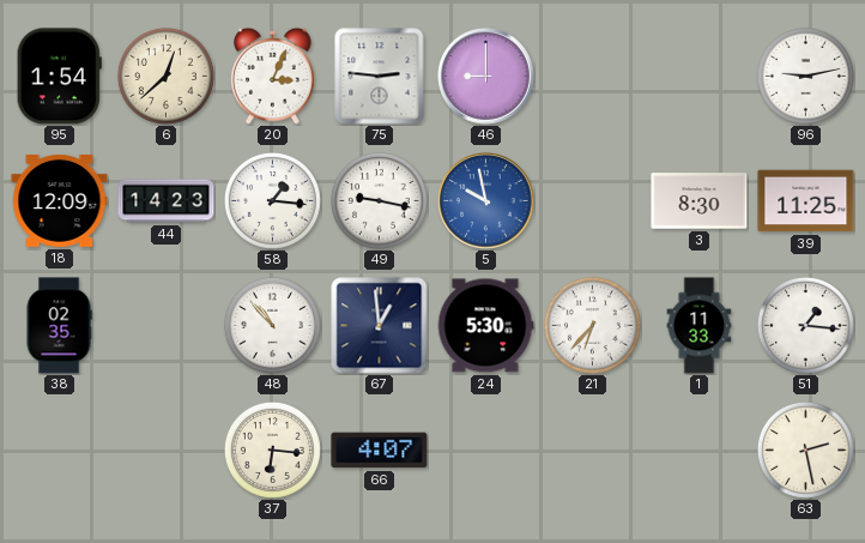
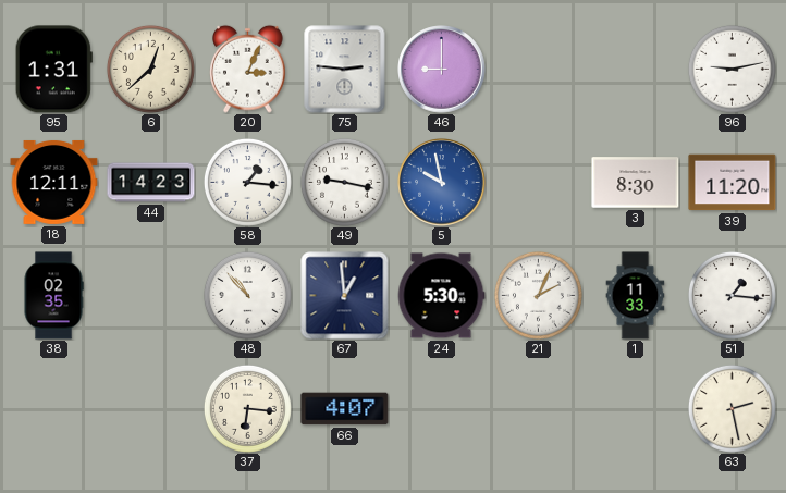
95: 1:54 -> 1:31 (53, 70)
18: 12:09 -> 12:11 (54, 182)
39: 11:25 -> 11:20 (733, 183)
21: 6:37 -> 2:04 (538, 295)
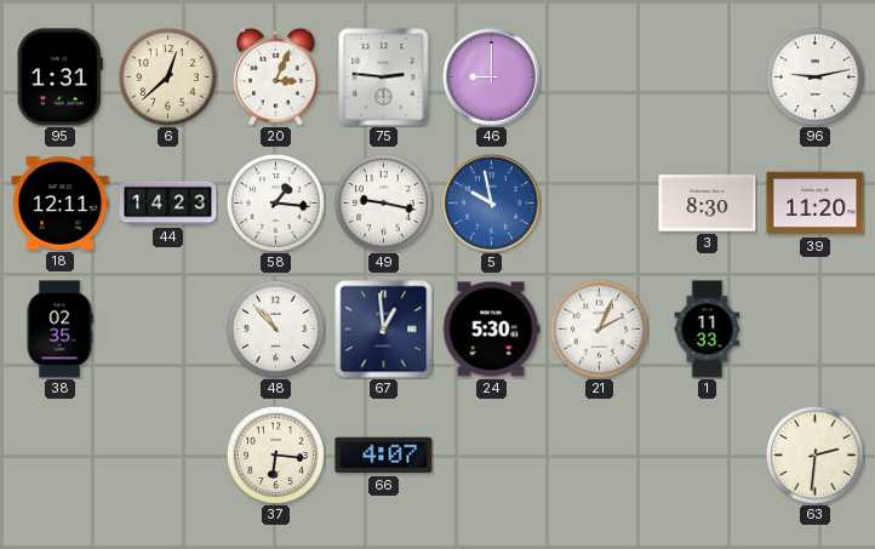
51: 1:16 -> none (732, 295)
63: 2:28 -> 2:31 (814, 454)
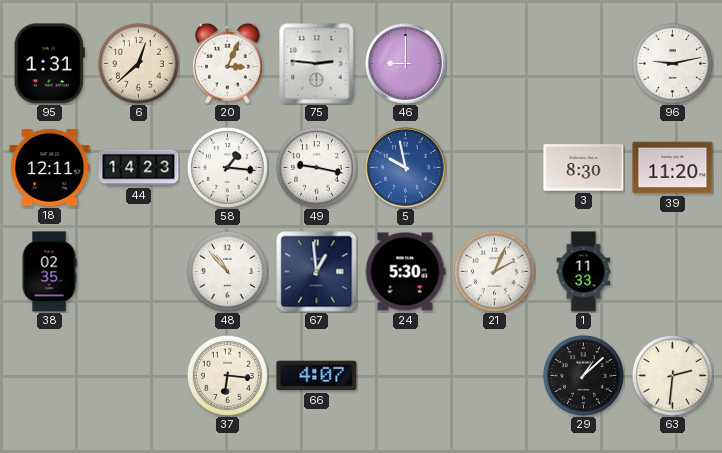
29: none -> 1:08 (583, 375)
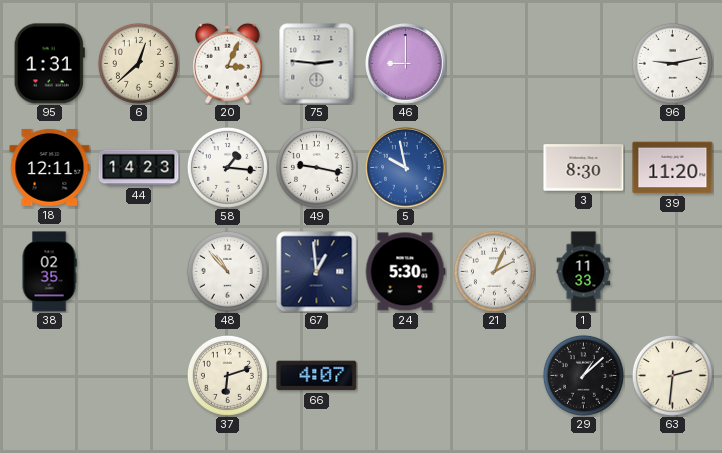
37: 6:16 -> 6:12 (227, 375)
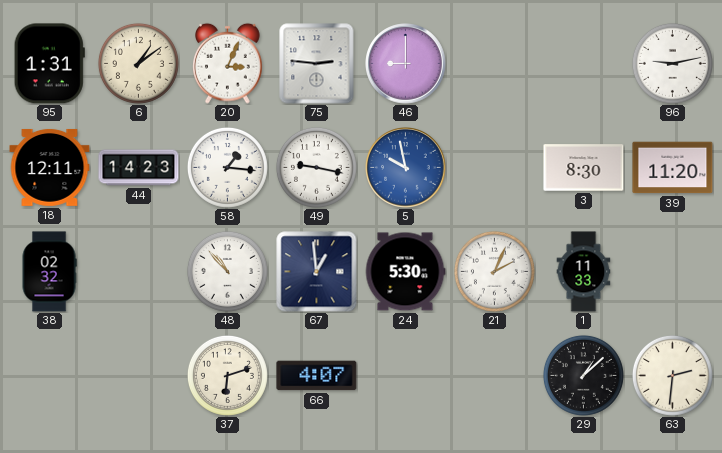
6: 12:38 -> 1:09 (138, 63)
38: 02:35 -> 02:32 (49, 272)
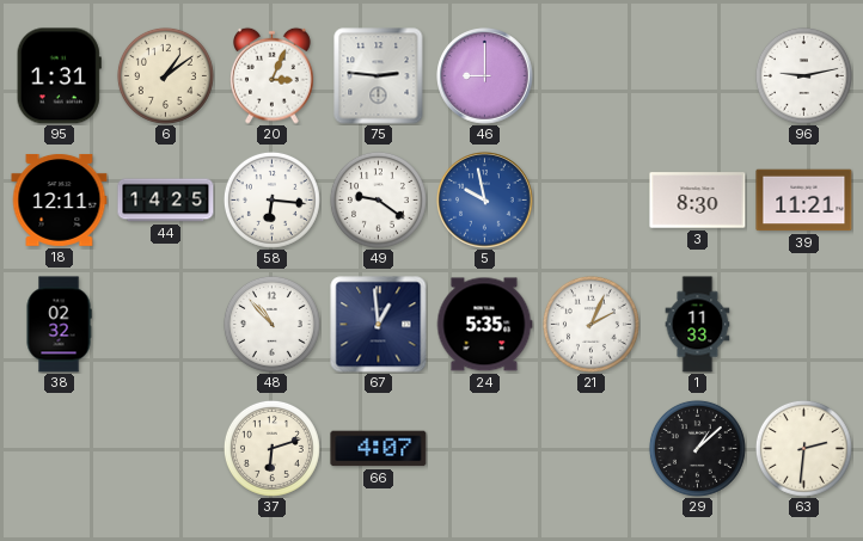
44: 14:23 -> 14:25 (166, 201)
58: 1:16 -> 6:16 (271, 199)
49: 9:17 -> 9:21 (378, 199)
39: 11:20 -> 11:21 (804, 201)
24: 5:30 -> 5:35 (484, 325)
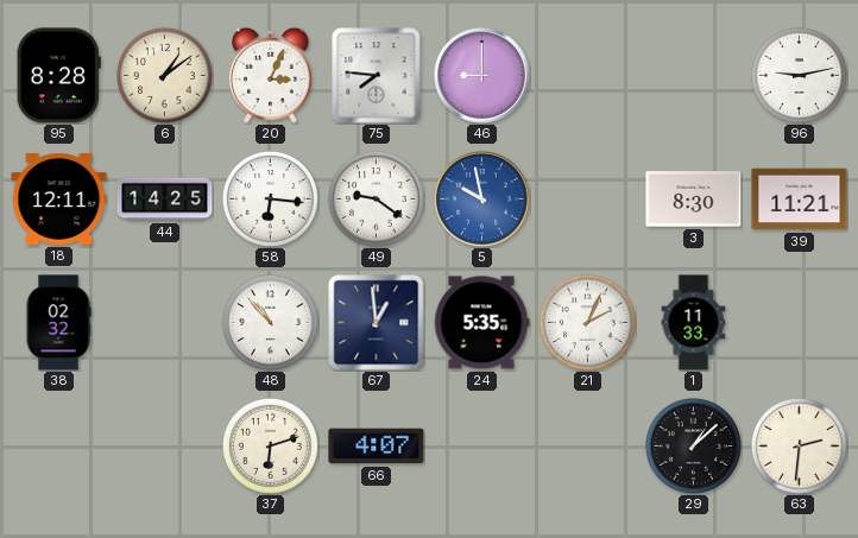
95: 1:31 -> 8:28 (58, 76)
75: 2:46 -> 7:46 (377, 76)
